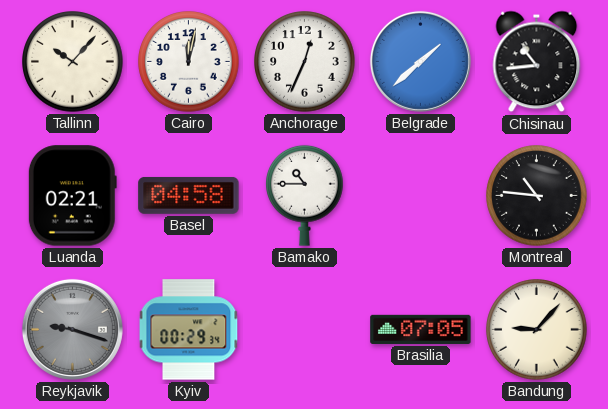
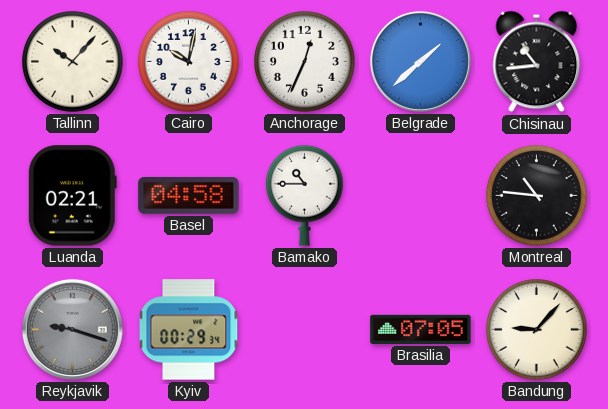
Cairo: 12:02 -> 10:02 (189, 62)
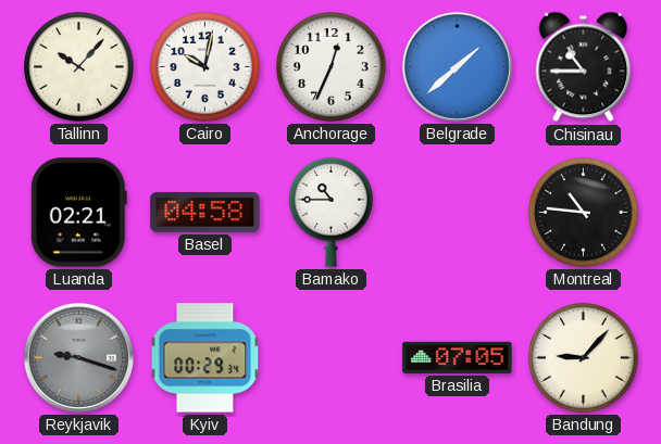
Chisinau: 10:44 -> 10:45 (584, 67)
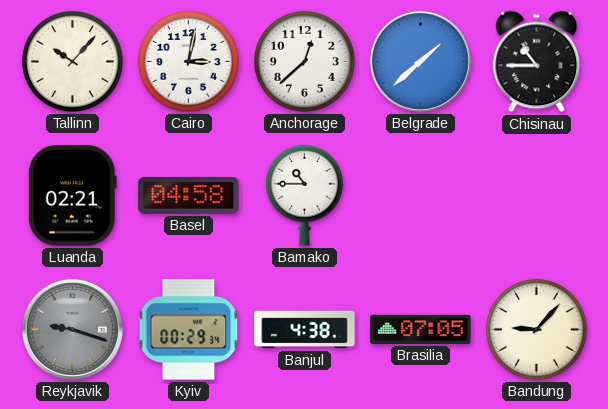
Cairo: 10:02 -> 3:02 (189, 62)
Anchorage: 12:34 -> 12:38 (305, 62)
Montreal: 10:46 -> none (584, 213)
Banjul: none -> 4:38 (305, 330)
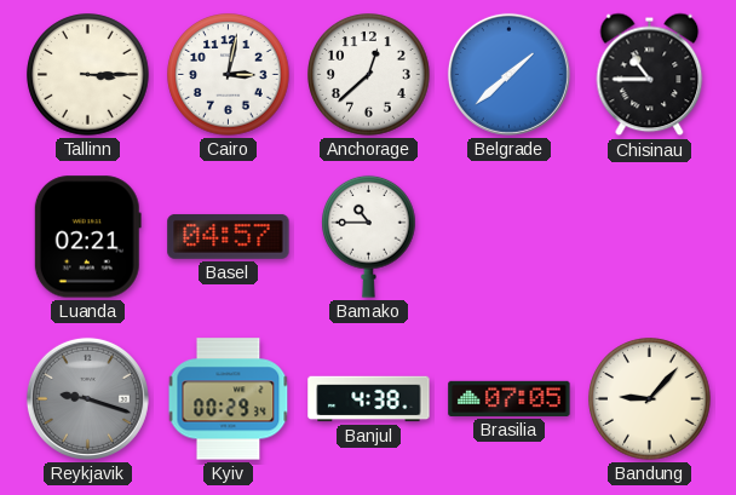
Tallinn: 10:07 -> 3:15 (88, 75)
Basel: 04:58 -> 04:57 (229, 236)
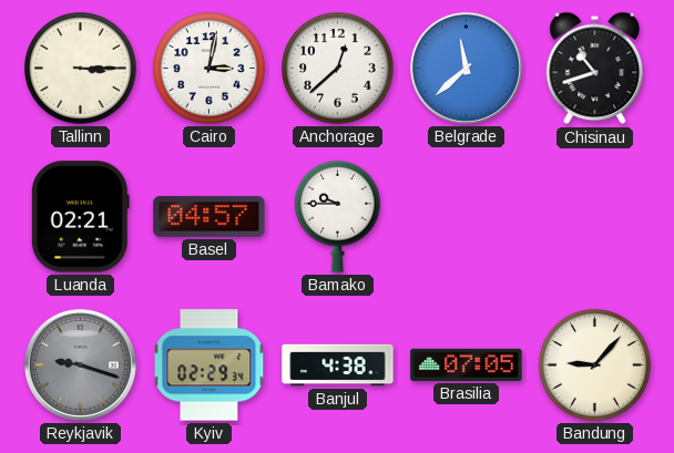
Belgrade: 1:38 -> 11:38 (466, 68)
Chisinau: 10:45 -> 10:42 (595, 69)
Bamako: 10:45 -> 9:45 (338, 216)
Kyiv: 00:29 -> 02:29 (210, 366)
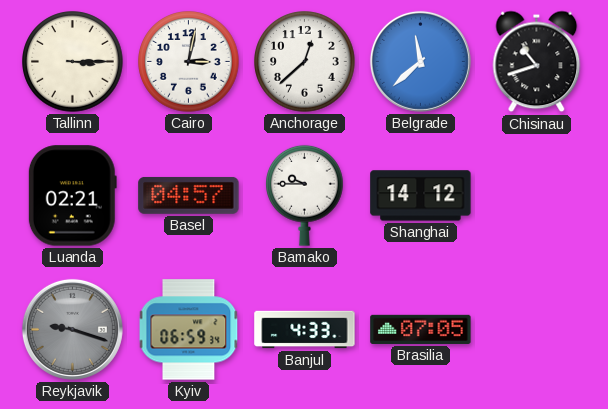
Shanghai: none -> 14:12 (421, 196)
Kyiv: 02:29 -> 06:59 (189, 330)
Banjul: 4:38 -> 4:33 (305, 330)
Bandung: 9:07 -> none (595, 366)
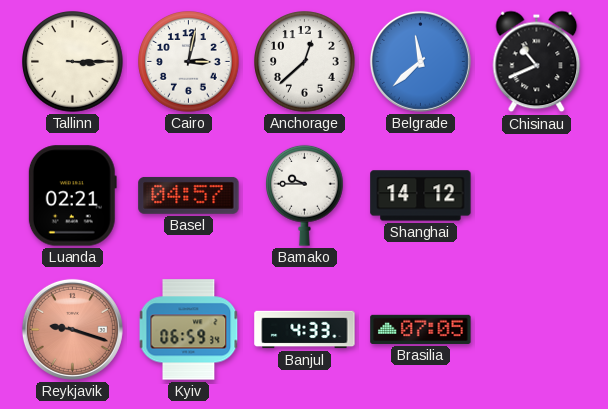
Chisinau: 10:42 -> 10:41 (537, 62)
Reykjavik dial: grey -> salmon (72, 329)
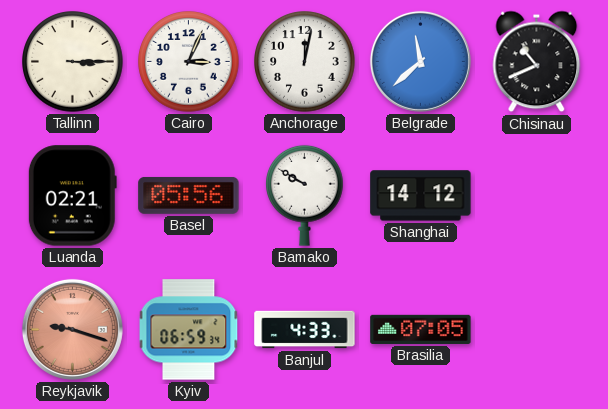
Cairo: 3:02 -> 3:04 (189, 62)
Anchorage: 12:38 -> 12:02 (305, 62)
Basel: 04:57 -> 05:56 (189, 195)
Bamako: 9:45 -> 9:50 (305, 195)
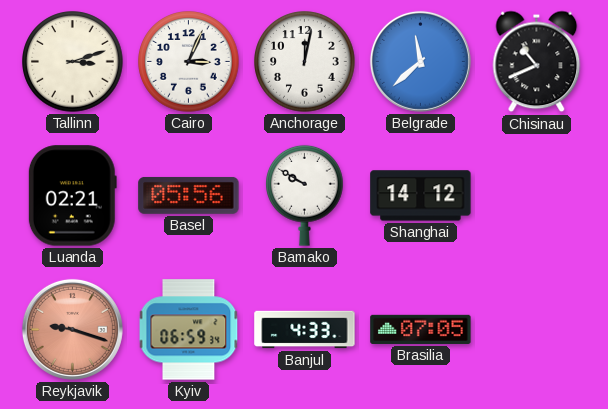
Tallinn: 3:15 -> 3:12 (73, 62)
